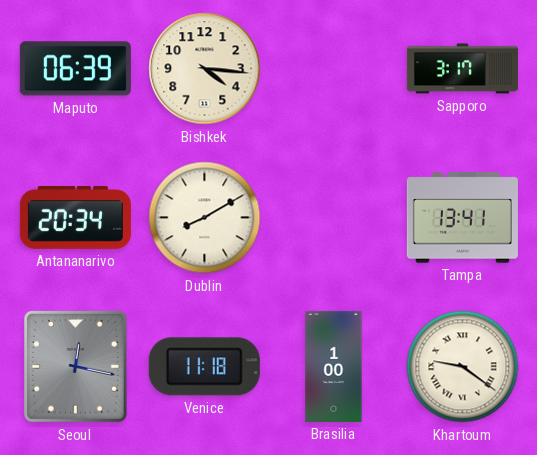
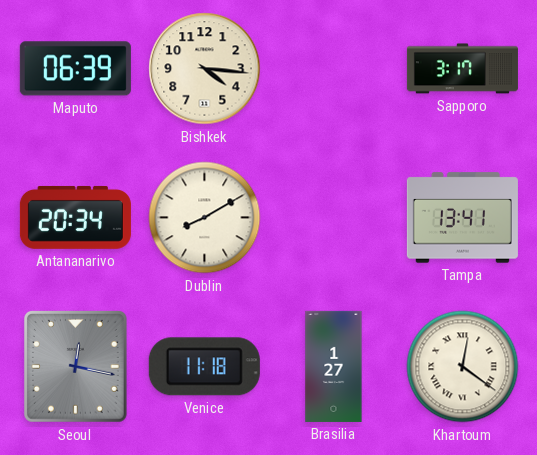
Brasilia: 1:00 -> 1:27 (334, 366)
Khartoum: 9:21 -> 12:21 (463, 367)
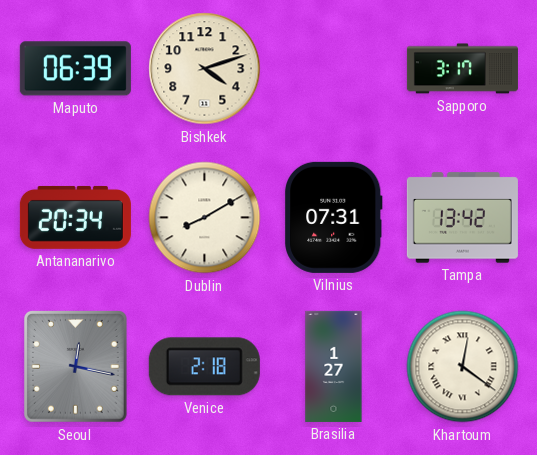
Bishkek: 4:16 -> 4:12 (205, 69)
Vilnius: none -> 07:31 (334, 217)
Tampa: 13:41 -> 13:42 (462, 218)
Venice: 11:18 -> 2:18 (204, 367)
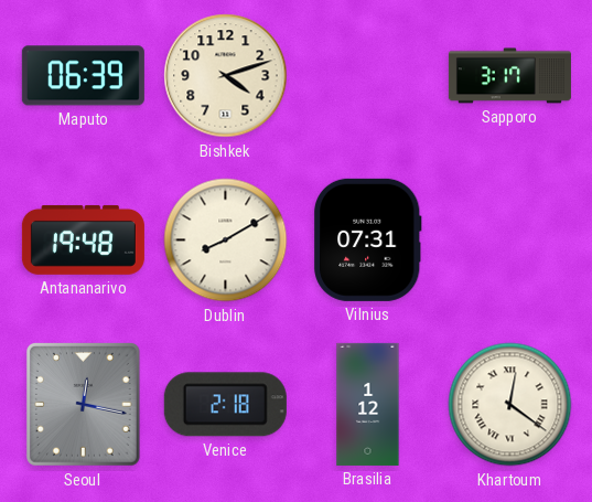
Antananarivo: 20:34 -> 19:48 (83, 239)
Tampa: 13:42 -> none (462, 218)
Brasilia: 1:27 -> 1:12 (368, 404)
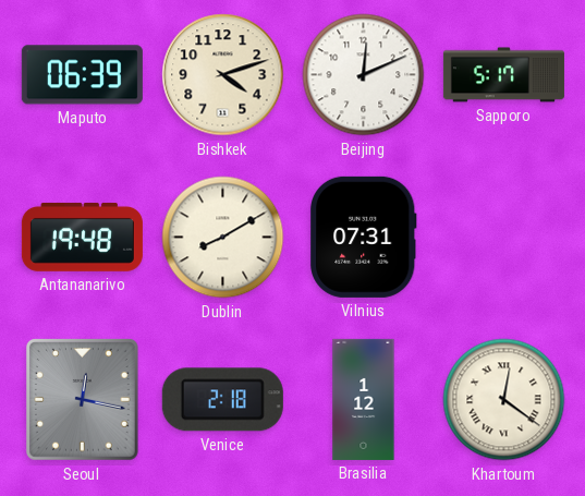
Beijing: none -> 12:11 (364, 75)
Sapporo: 3:17 -> 5:17 (503, 75)
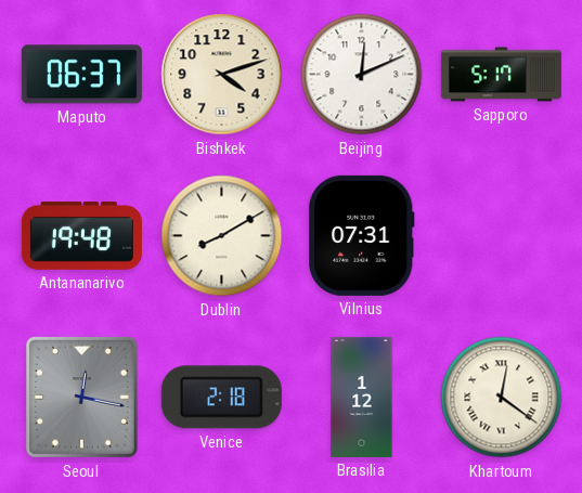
Maputo: 06:39 -> 06:37 (81, 75)
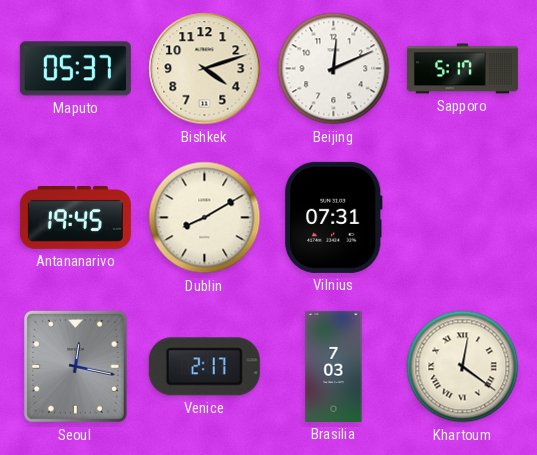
Maputo: 06:37 -> 05:37 (75, 69)
Antananarivo: 19:48 -> 19:45 (75, 217)
Venice: 2:18 -> 2:17 (204, 367)
Brasilia: 1:12 -> 7:03 (334, 366)
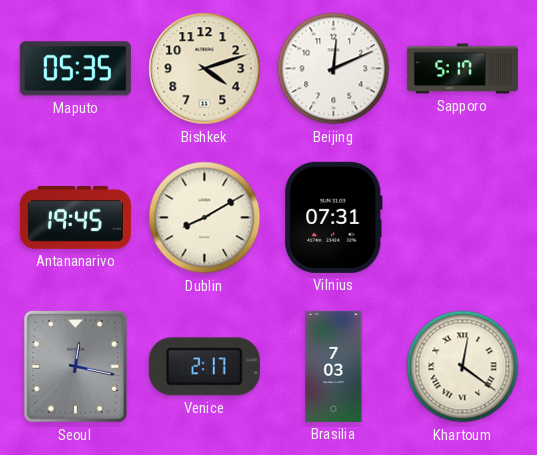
Maputo: 05:37 -> 05:35 (75, 69)
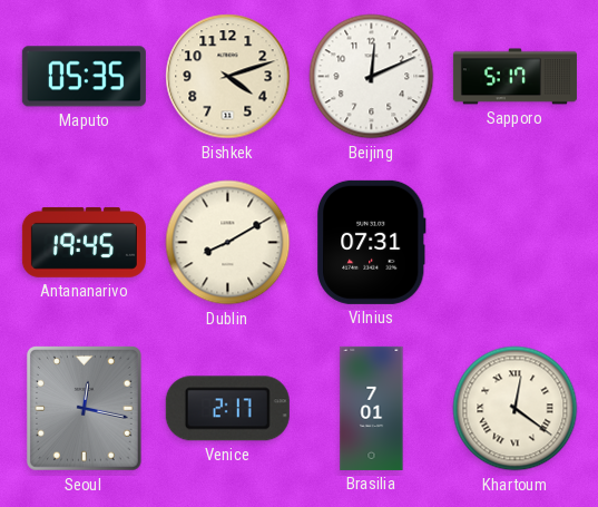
Brasilia: 7:03 -> 7:01 (372, 408)
